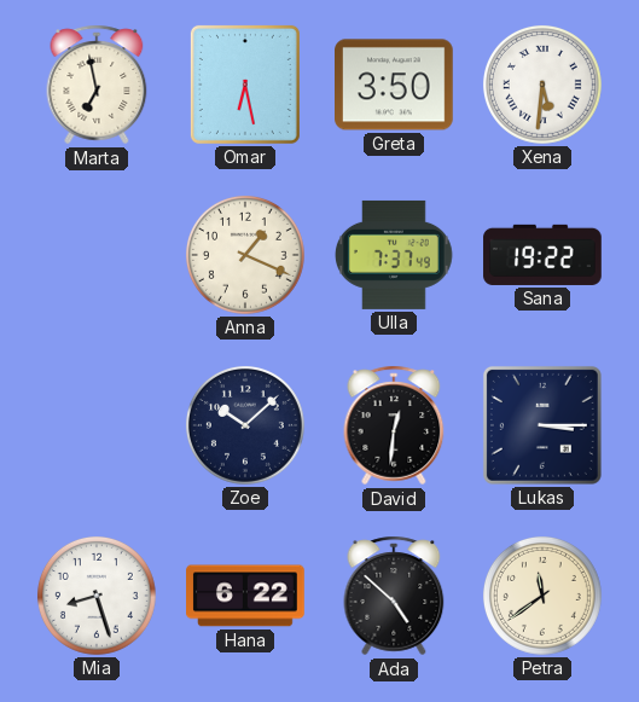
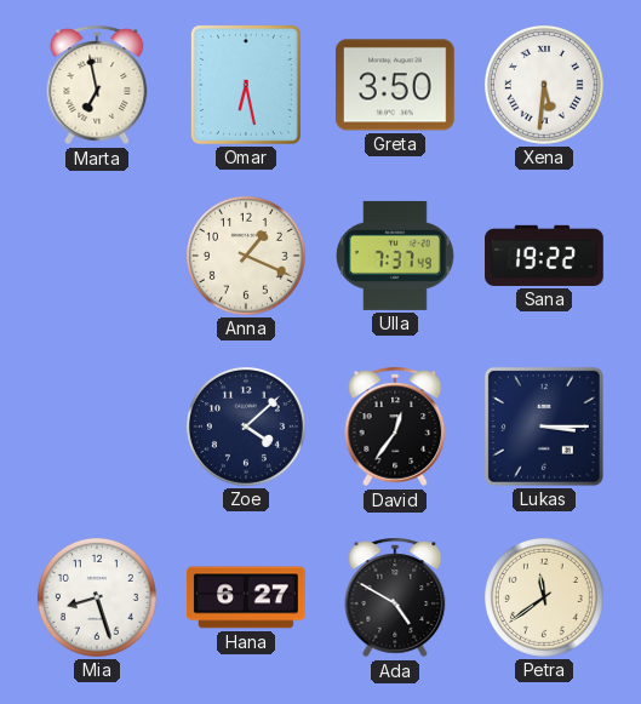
Zoe: 10:08 -> 4:08 (246, 427)
David: 12:31 -> 12:36 (395, 427)
Hana: 6:22 -> 6:27 (246, 597)
Ada: 4:52 -> 4:50 (395, 597)
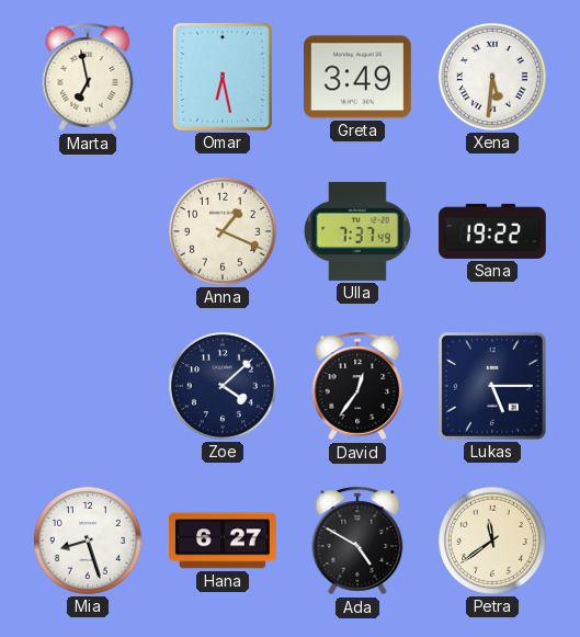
Greta: 3:50 -> 3:49 (359, 77)
Lukas: 3:15 -> 5:15 (492, 386)
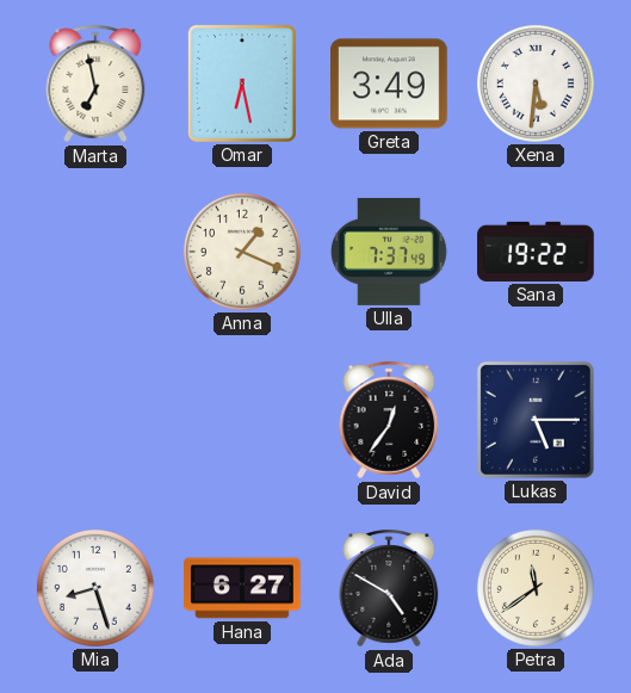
Zoe: 4:08 -> none (223, 386)
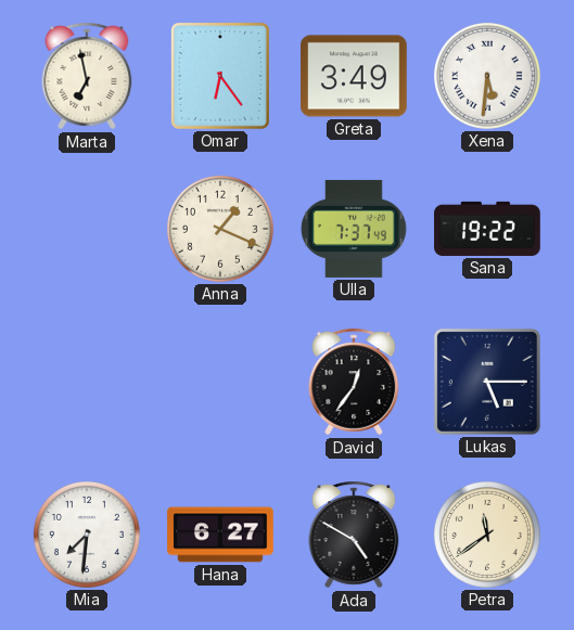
Omar: 6:28 -> 6:24 (220, 76)
Mia: 8:27 -> 7:31 (87, 535)
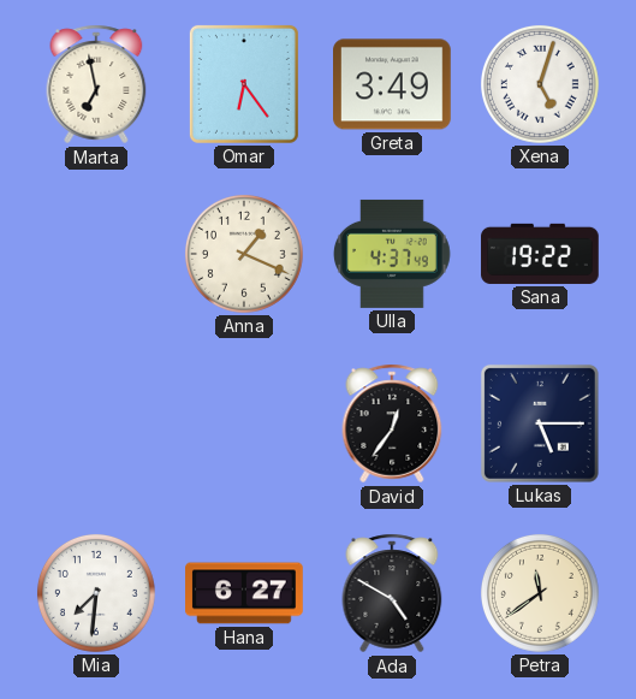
Xena: 5:31 -> 5:03 (540, 84)
Ulla: 7:37 -> 4:37 (393, 254)
